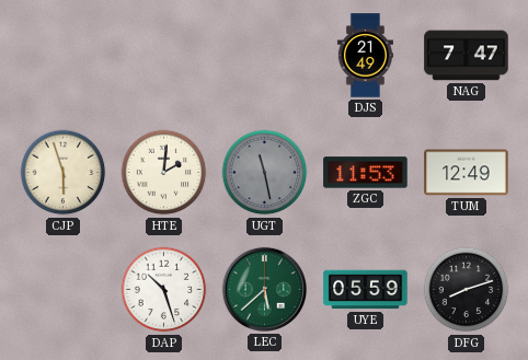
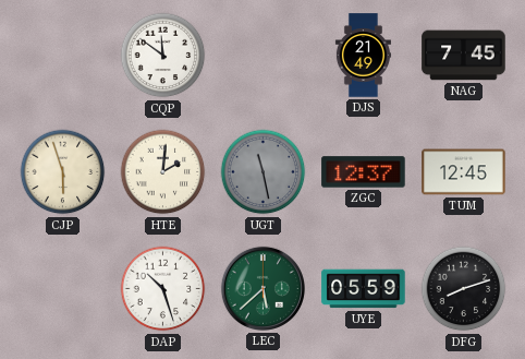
CQP: none -> 11:51 (163, 56)
NAG: 7:47 -> 7:45 (464, 56)
ZGC: 11:53 -> 12:37 (364, 172)
TUM: 12:49 -> 12:45 (464, 172)
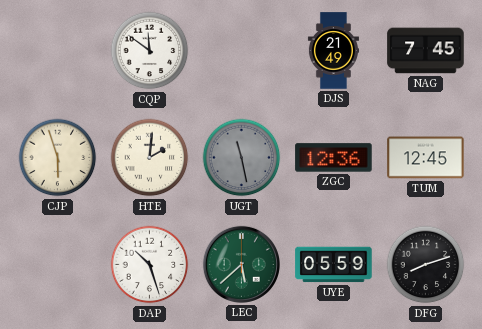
ZGC: 12:37 -> 12:36 (334, 158)
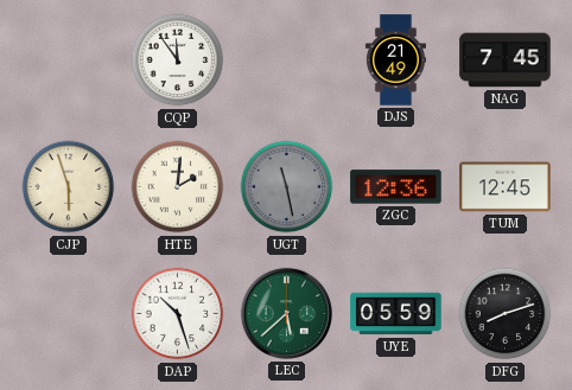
CQP: 11:51 -> 11:54 (178, 60)
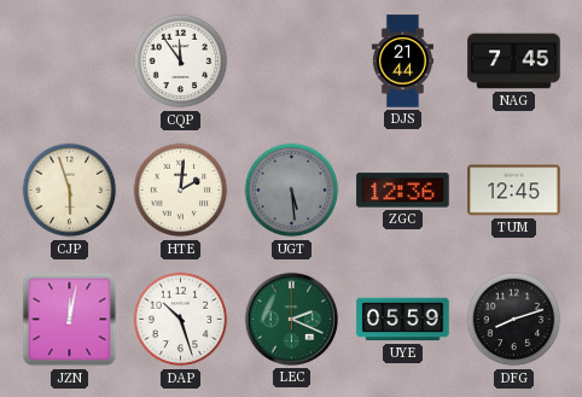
DJS: 21:49 -> 21:44 (402, 62)
UGT: 11:28 -> 5:29 (292, 191)
JZN: none -> 12:02 (70, 320)
LEC: 5:38 -> 2:19 (291, 319)
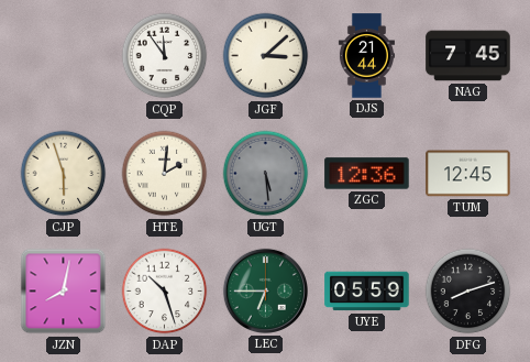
JGF: none -> 3:08 (266, 56)
JZN: 12:02 -> 8:02 (64, 292)
LEC: 2:19 -> 6:45 (265, 290)
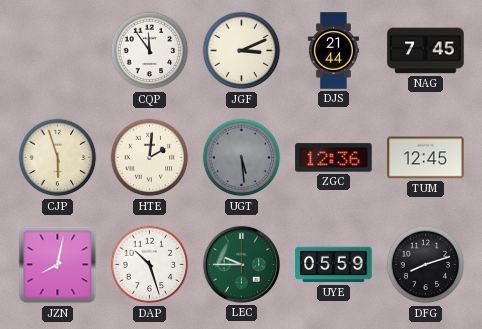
JGF: 3:08 -> 3:11 (242, 51)
LEC: 6:45 -> 9:45 (241, 264)
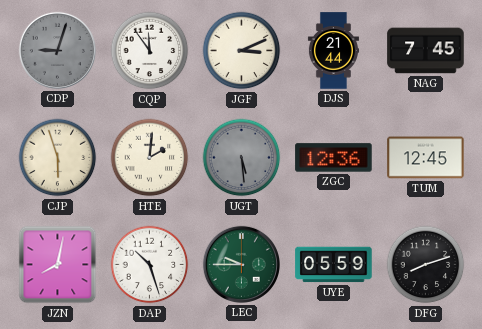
CDP: none -> 9:03 (57, 50)
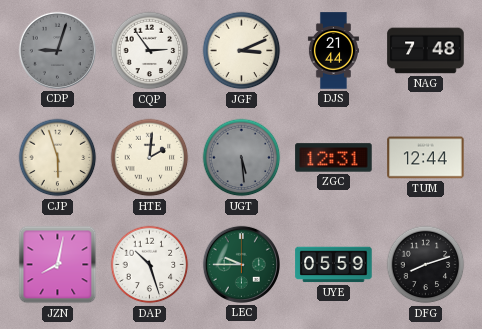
CQP: 11:54 -> 2:54 (150, 51)
NAG: 7:45 -> 7:48 (426, 51)
ZGC: 12:36 -> 12:31 (334, 158)
TUM: 12:45 -> 12:44 (426, 158)
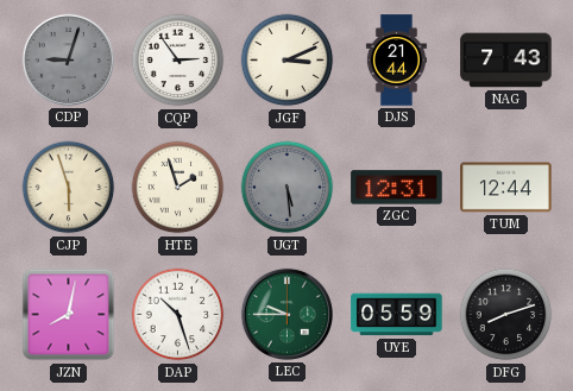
NAG: 7:48 -> 7:43 (506, 61)
HTE: 2:01 -> 1:57 (178, 188)
